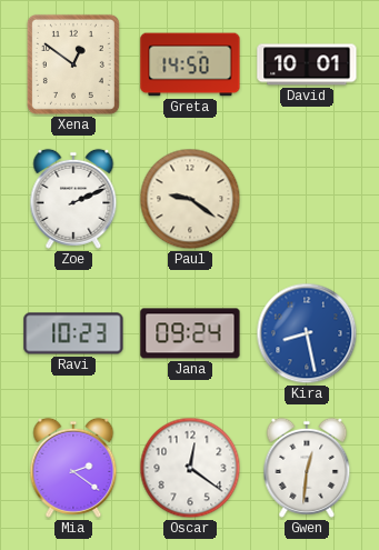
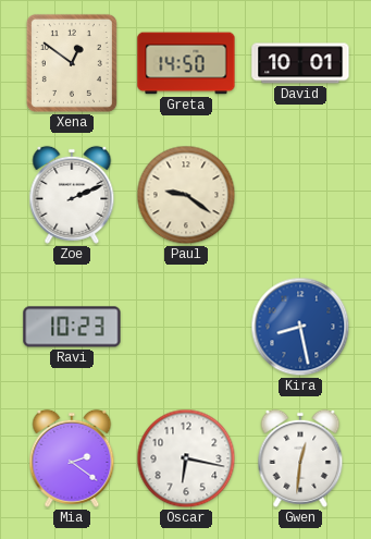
Jana: 09:24 -> none (190, 333)
Oscar: 12:21 -> 6:17 (186, 458)
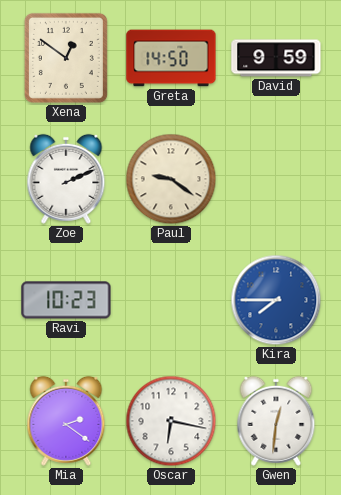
David: 10:01 -> 9:59 (276, 58)
Kira: 8:28 -> 7:45 (276, 300)
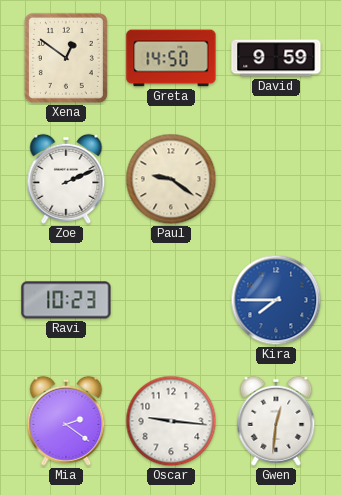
Oscar: 6:17 -> 9:16 (171, 421)
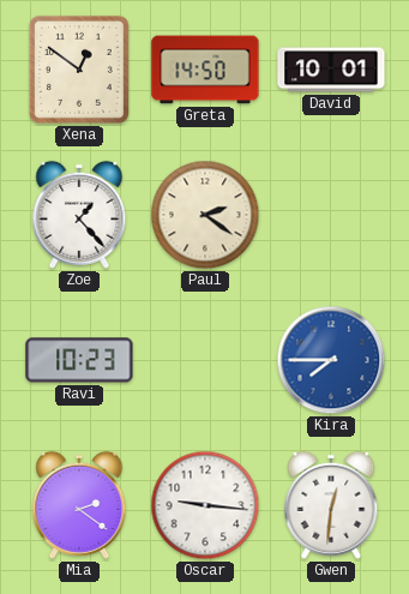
David: 9:59 -> 10:01 (331, 70)
Zoe: 2:11 -> 1:23 (79, 215)
Paul: 9:21 -> 2:21 (205, 215)
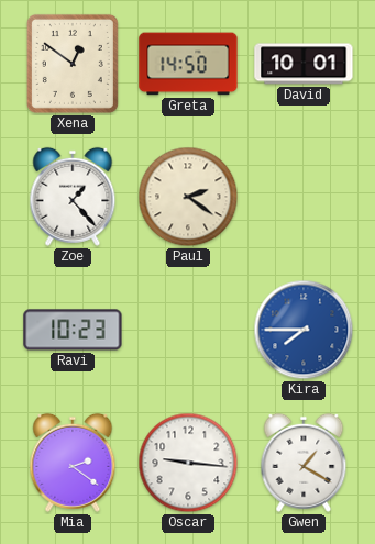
Gwen: 12:31 -> 1:20 (304, 463)
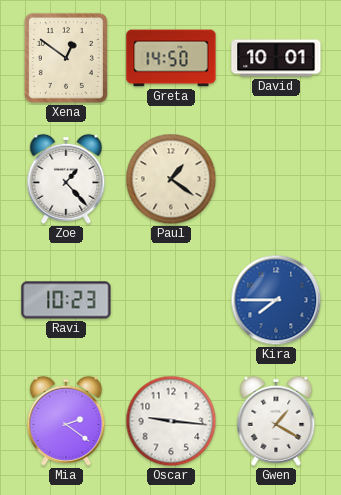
Paul: 2:21 -> 1:21 (171, 179)
